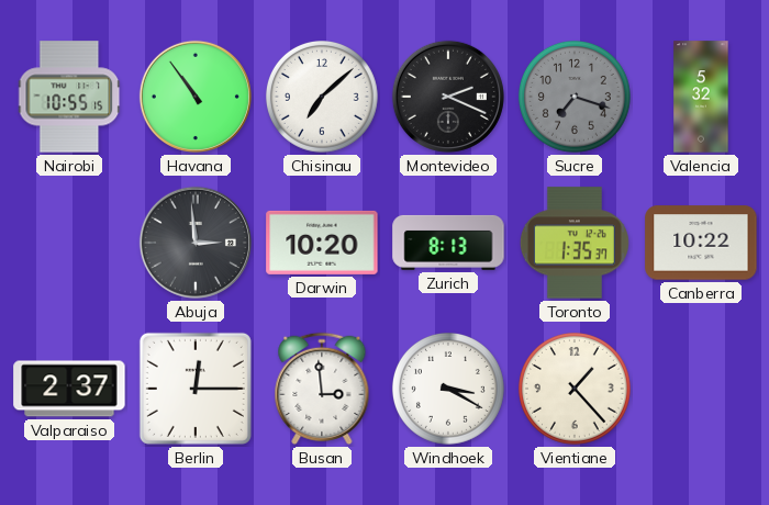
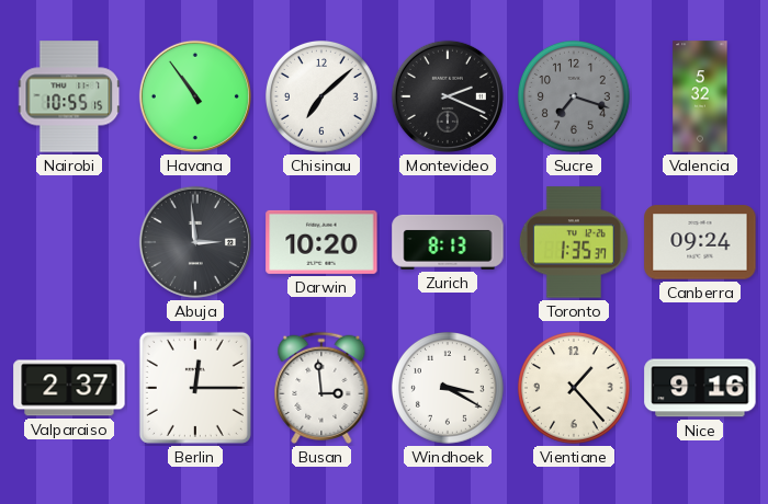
Canberra: 10:22 -> 09:24 (700, 242)
Nice: none -> 9:16 (700, 388)
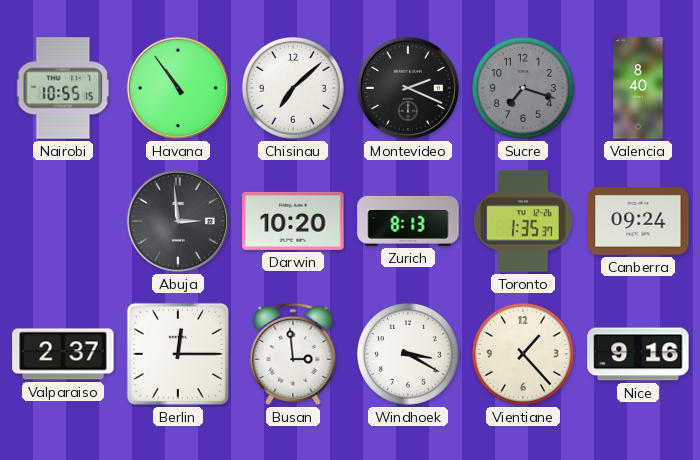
Valencia: 5:32 -> 8:40 (638, 88)
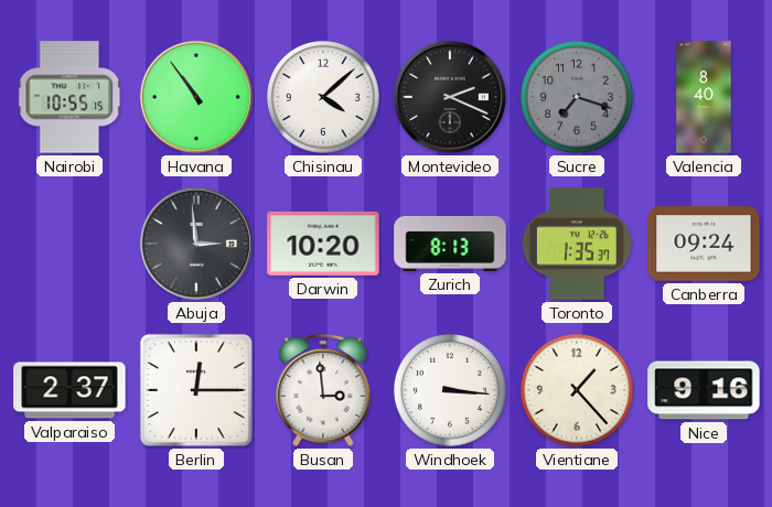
Chisinau: 7:08 -> 4:08 (323, 98)
Windhoek: 3:20 -> 3:16 (450, 391)
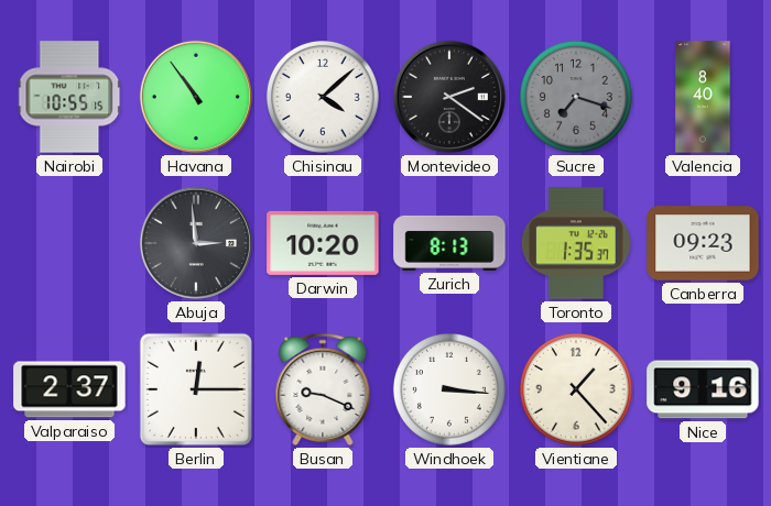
Montevideo: 2:19 -> 2:21 (449, 97)
Canberra: 09:24 -> 09:23 (703, 243)
Busan: 2:59 -> 9:19 (323, 389)
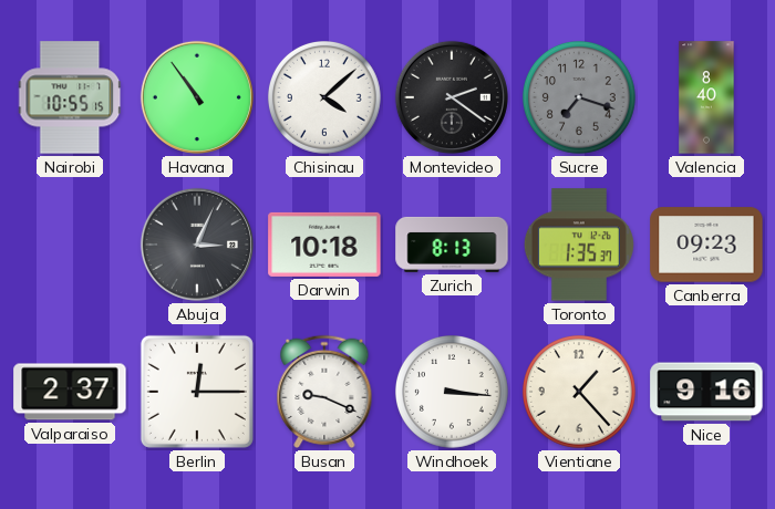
Abuja: 2:59 -> 3:04 (197, 245)
Darwin: 10:20 -> 10:18 (324, 245)
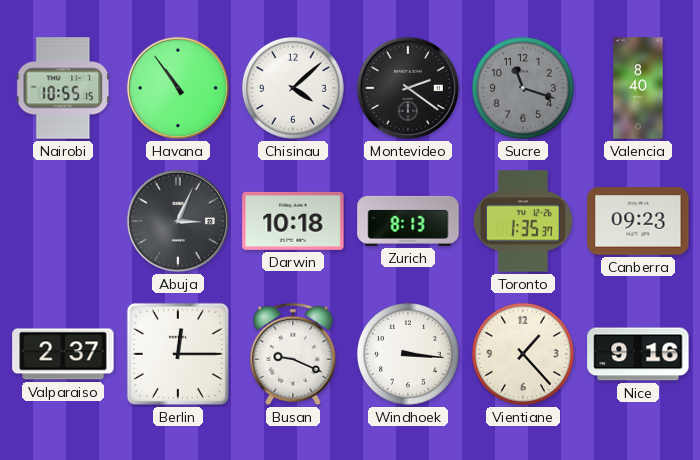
Sucre: 7:18 -> 11:18 (523, 89)
